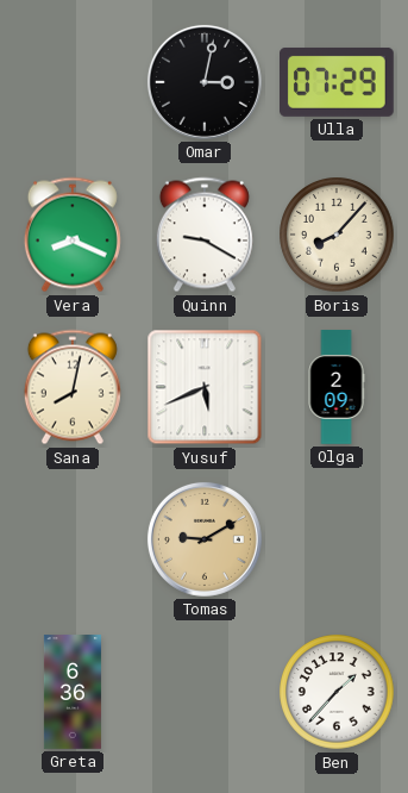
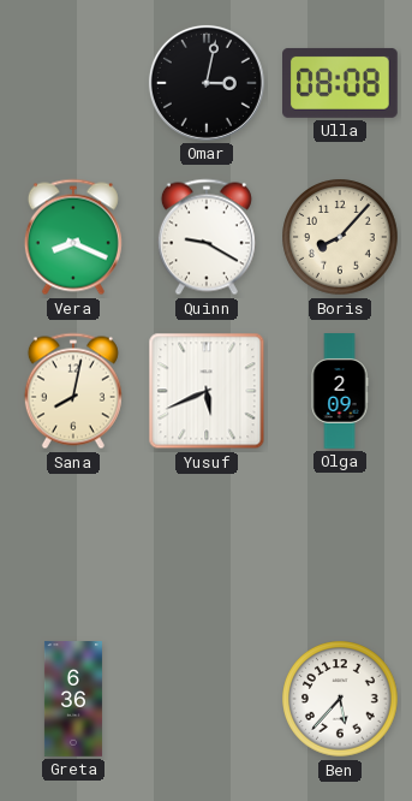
Ulla: 07:29 -> 08:08 (341, 83)
Tomas: 9:10 -> none (205, 539)
Ben: 1:37 -> 5:37 (340, 699)
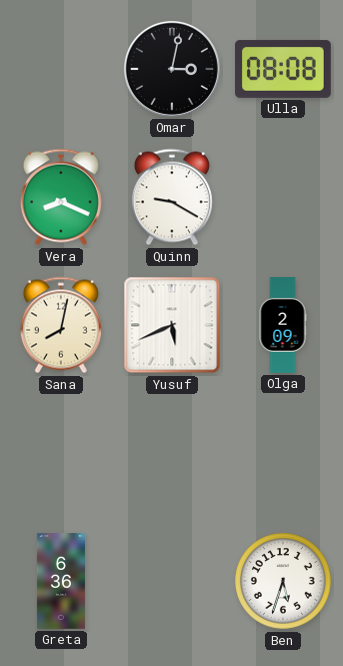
Boris: 8:07 -> none (340, 237)
Ben: 5:37 -> 5:33 (283, 581)
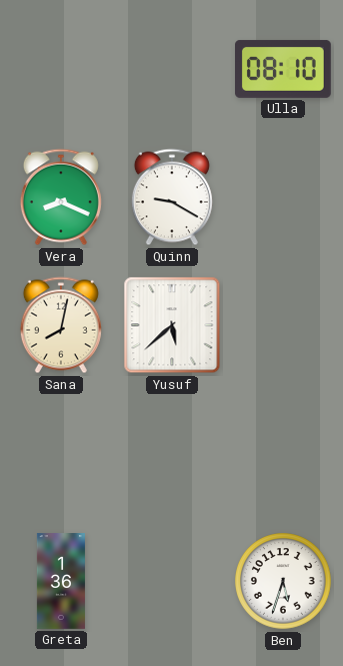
Omar: 3:02 -> none (172, 69)
Ulla: 08:08 -> 08:10 (284, 69)
Yusuf: 5:41 -> 5:38 (172, 325)
Olga: 2:09 -> none (283, 325)
Greta: 6:36 -> 1:36 (61, 581)
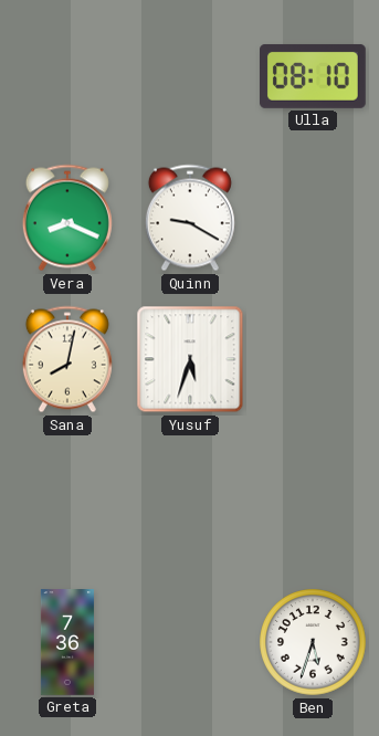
Yusuf: 5:38 -> 5:33 (190, 359)
Greta: 1:36 -> 7:36 (67, 642)
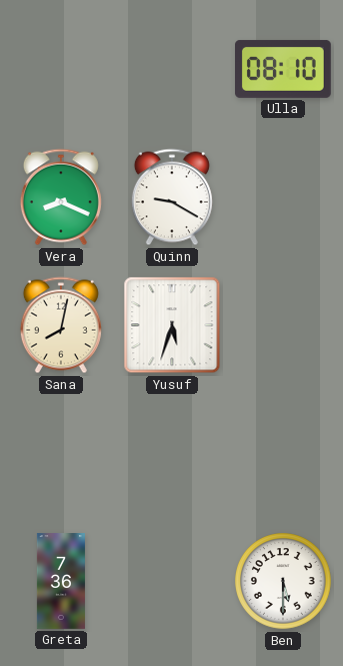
Ben: 5:33 -> 5:30 (283, 581)
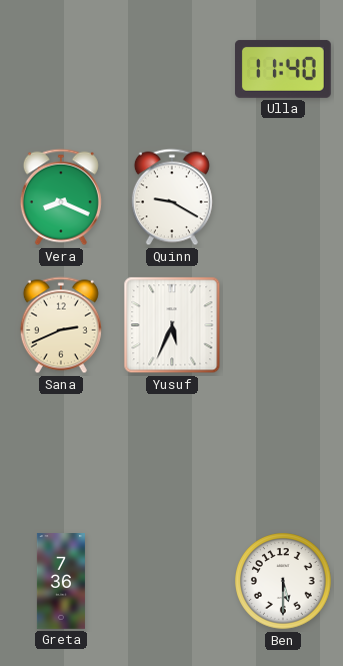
Ulla: 08:10 -> 11:40 (284, 69)
Sana: 8:02 -> 2:41 (61, 325)
Yusuf: 5:33 -> 5:34 (172, 325)
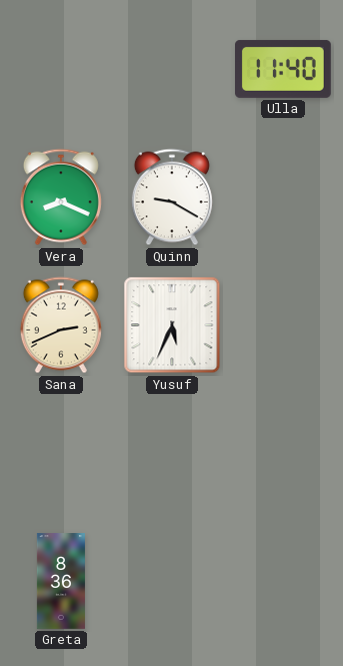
Greta: 7:36 -> 8:36 (61, 581)
Ben: 5:30 -> none (283, 581)
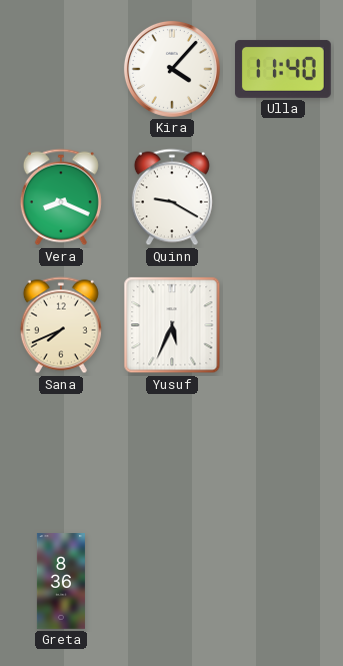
Kira: none -> 4:07 (172, 69)
Sana: 2:41 -> 7:41 (61, 325)
